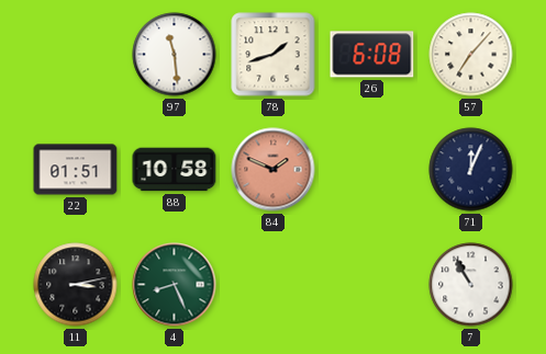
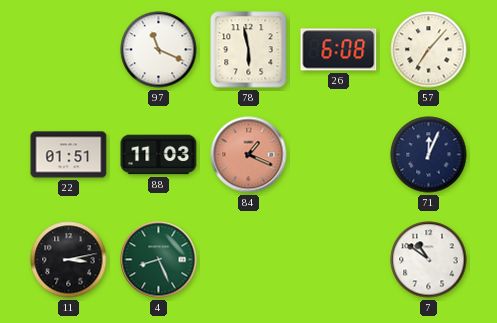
97: 11:29 -> 11:19 (159, 50)
78: 1:42 -> 5:58 (249, 50)
88: 10:58 -> 11:03 (159, 155)
84: 1:49 -> 1:19 (249, 155)
7: 10:55 -> 10:51 (429, 260)
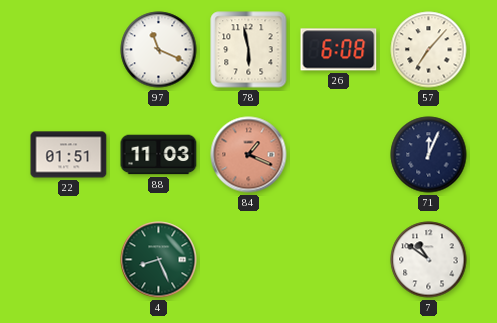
11: 3:13 -> none (69, 260)
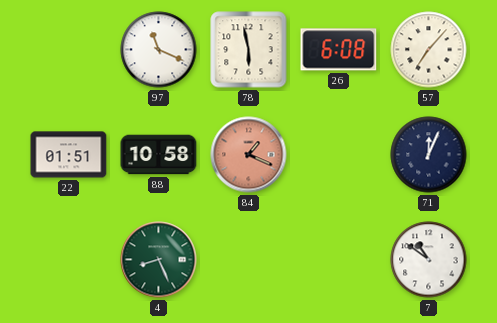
88: 11:03 -> 10:58 (159, 155)
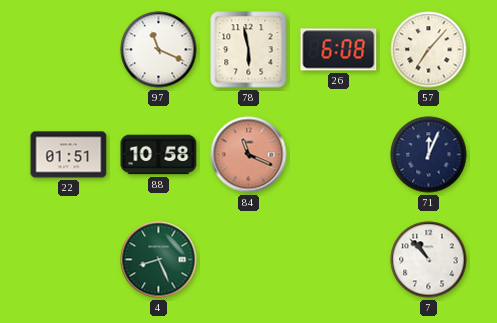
84: 1:19 -> 11:19 (249, 155)
7: 10:51 -> 10:53 (429, 260)
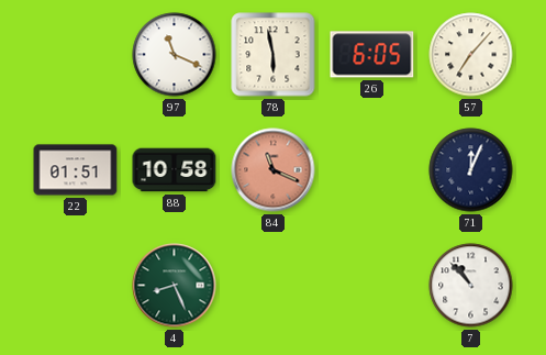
26: 6:08 -> 6:05 (372, 55)
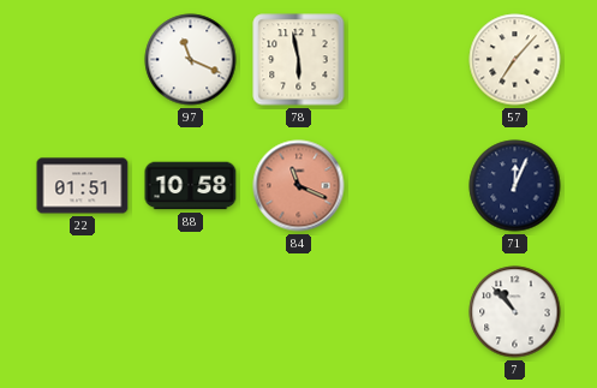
26: 6:05 -> none (372, 55)
4: 8:26 -> none (175, 286)
